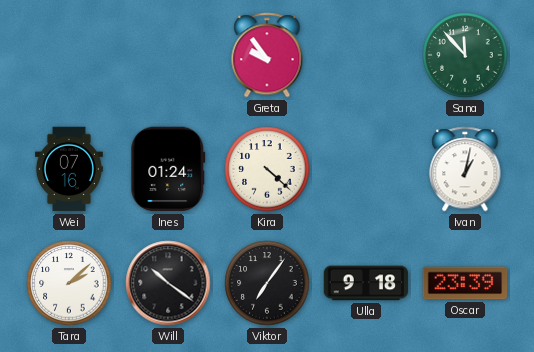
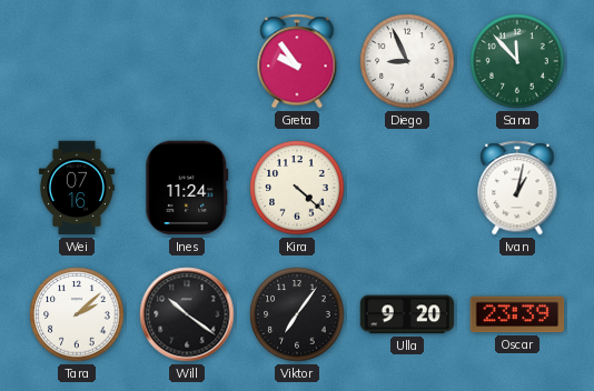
Diego: none -> 8:56 (407, 61)
Ines: 01:24 -> 11:24 (187, 188)
Ulla: 9:18 -> 9:20 (407, 314)
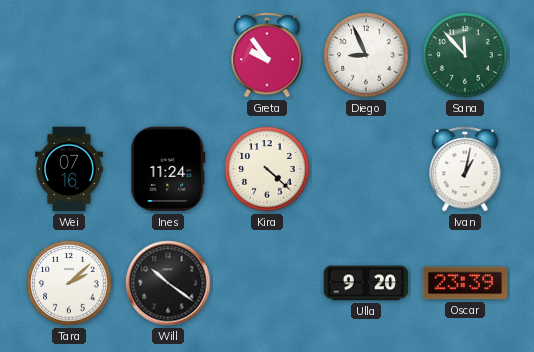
Viktor: 7:06 -> none (297, 314)
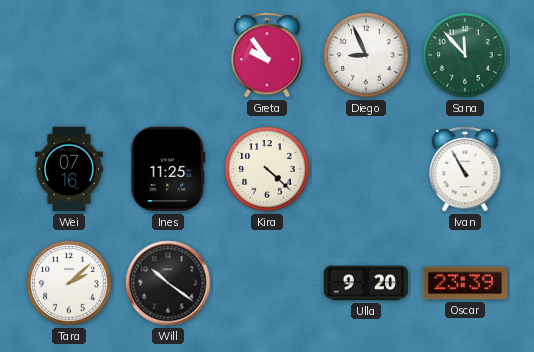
Ines: 11:24 -> 11:25 (168, 169)
Ivan: 1:02 -> 10:55 (465, 169)
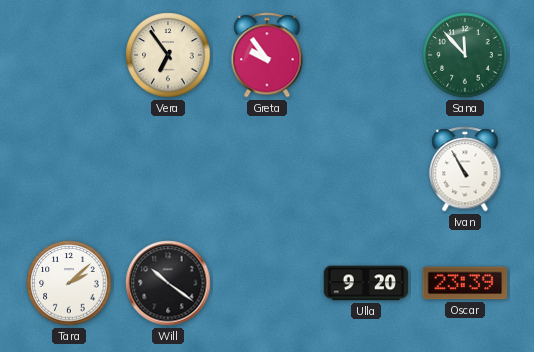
Vera: none -> 6:54 (168, 55)
Diego: 8:56 -> none (366, 55)
Wei: 07:16 -> none (69, 169)
Ines: 11:25 -> none (168, 169)
Kira: 4:22 -> none (267, 169)
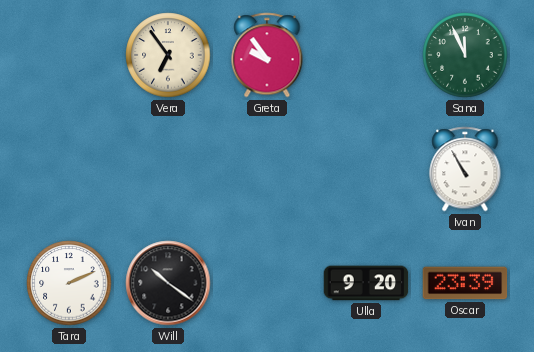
Sana: 11:53 -> 11:56 (465, 55)
Tara: 2:08 -> 2:11 (69, 283)
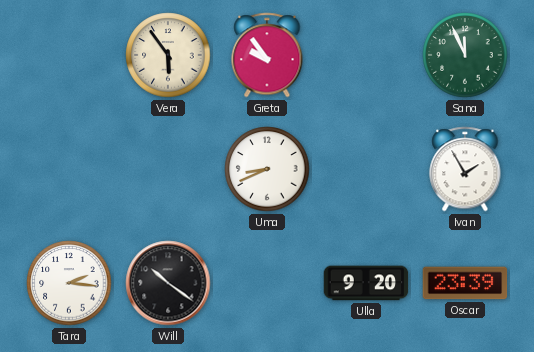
Vera: 6:54 -> 5:54 (168, 55)
Uma: none -> 8:41 (267, 169)
Ivan: 10:55 -> 1:55 (465, 169)
Tara: 2:11 -> 2:16 (69, 283)
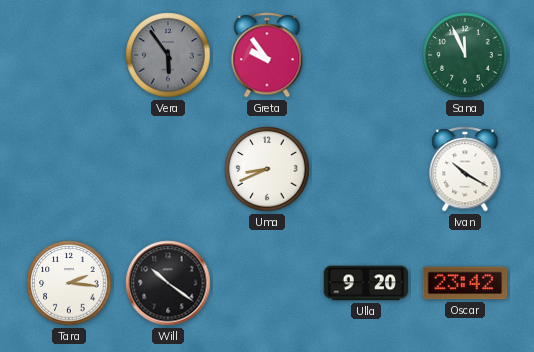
Vera dial: cream -> grey (168, 55)
Ivan: 1:55 -> 10:20 (465, 169)
Oscar: 23:39 -> 23:42 (465, 283)
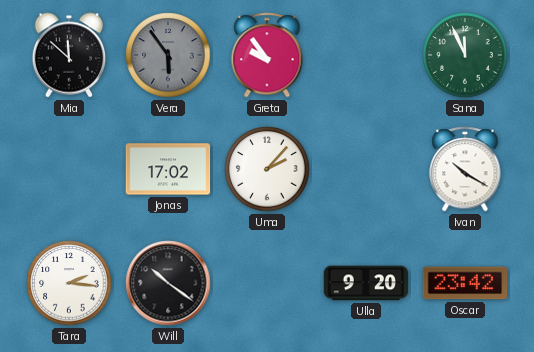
Mia: none -> 11:52 (69, 55)
Jonas: none -> 17:02 (168, 169)
Uma: 8:41 -> 2:07 (267, 169)
